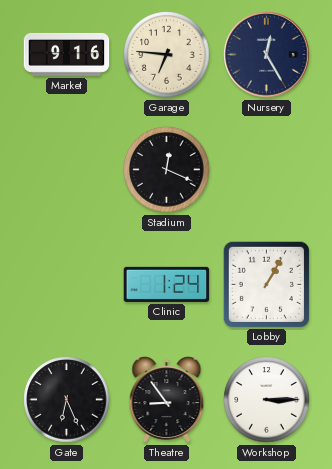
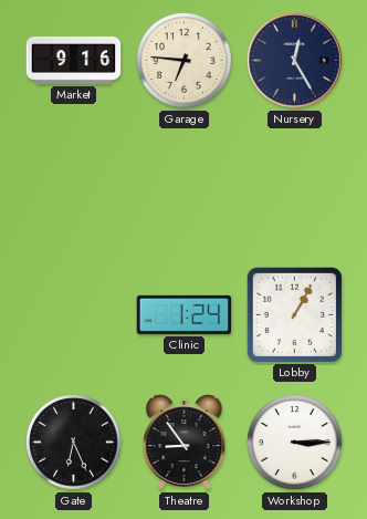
Stadium: 12:19 -> none (167, 170)
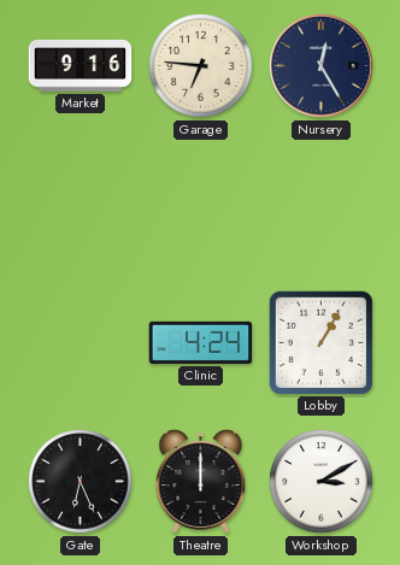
Clinic: 1:24 -> 4:24 (201, 342)
Theatre: 8:54 -> 12:00 (201, 482)
Workshop: 3:15 -> 3:10 (322, 482)
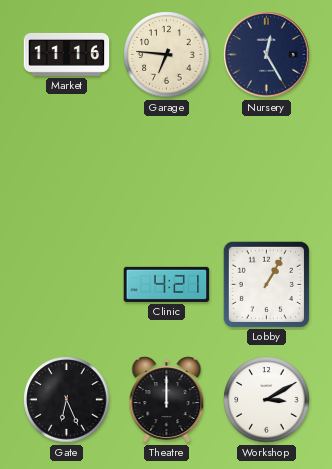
Market: 9:16 -> 11:16 (67, 54)
Clinic: 4:24 -> 4:21 (167, 284)
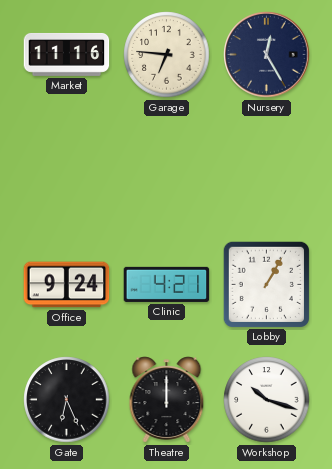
Office: none -> 9:24 (67, 285)
Workshop: 3:10 -> 10:18 (267, 400)
